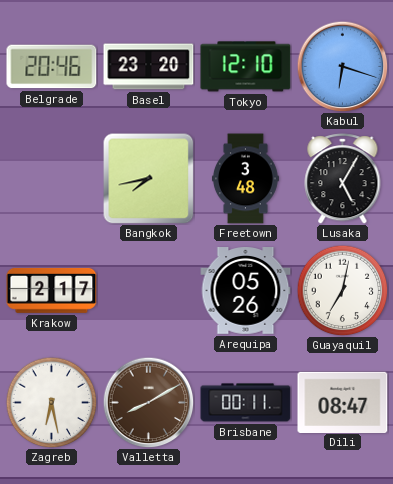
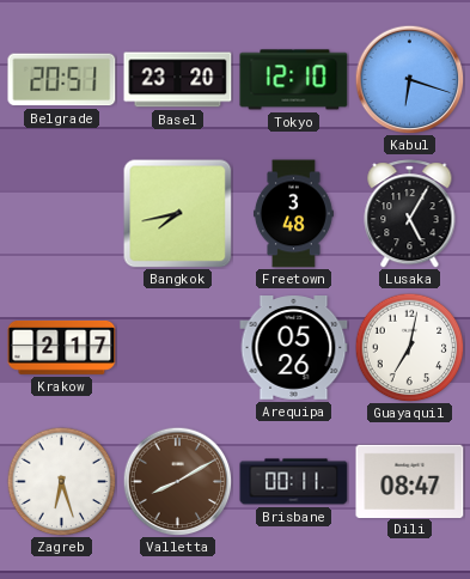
Belgrade: 20:46 -> 20:51 (62, 80)
Zagreb: 6:28 -> 6:27 (61, 481)
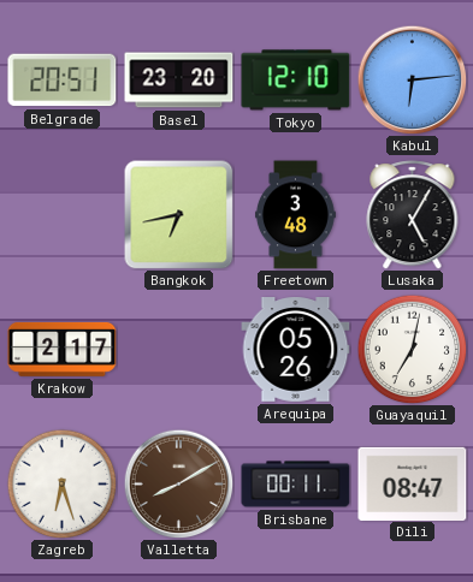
Kabul: 6:18 -> 6:14 (412, 79)
Bangkok: 7:43 -> 6:43 (178, 214)
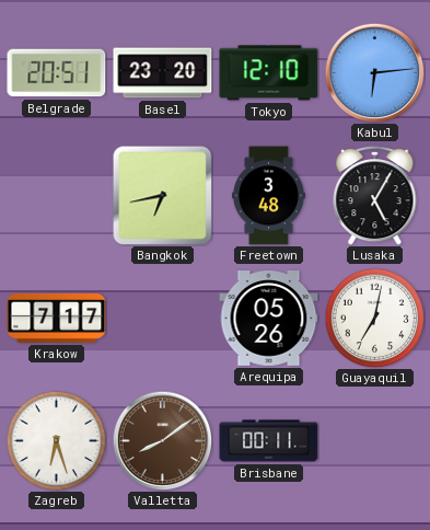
Krakow: 2:17 -> 7:17 (57, 318)
Valletta: 8:10 -> 8:09 (162, 440)
Dili: 08:47 -> none (413, 483)
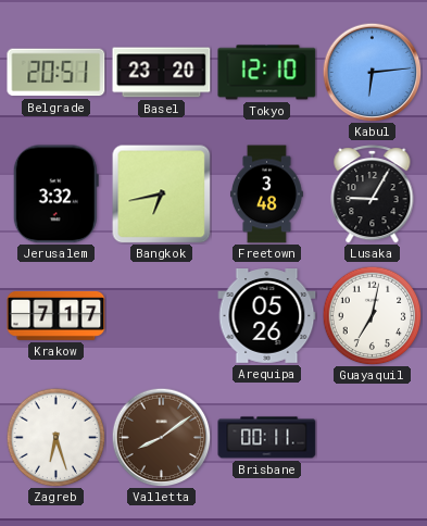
Jerusalem: none -> 3:32 (55, 195)
Lusaka: 5:05 -> 9:05 (373, 195)
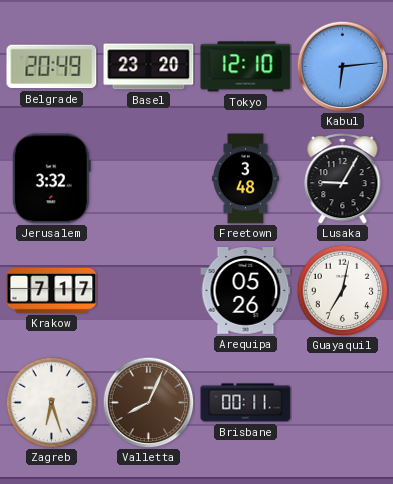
Belgrade: 20:51 -> 20:49 (52, 67)
Bangkok: 6:43 -> none (161, 193)
Valletta: 8:09 -> 8:04 (148, 402)
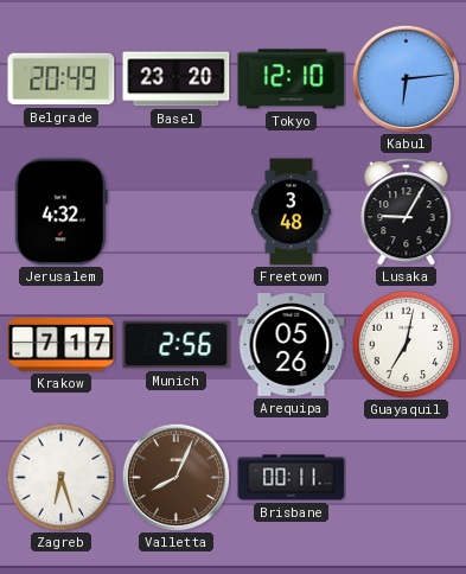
Jerusalem: 3:32 -> 4:32 (60, 212)
Munich: none -> 2:56 (177, 345)
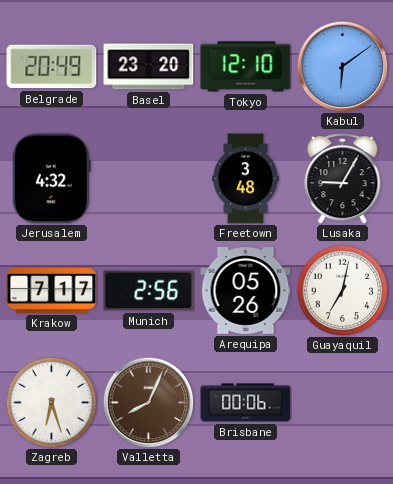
Kabul: 6:14 -> 6:09 (342, 66)
Brisbane: 00:11 -> 00:06 (246, 403)
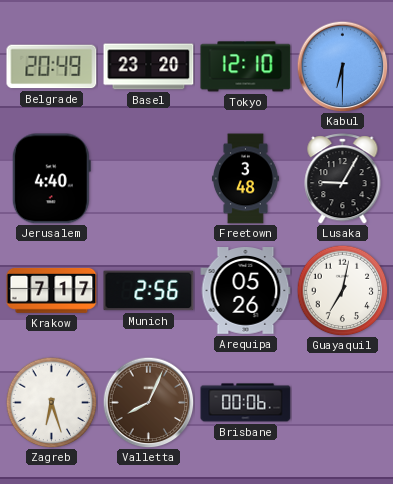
Kabul: 6:09 -> 6:30 (342, 66)
Jerusalem: 4:32 -> 4:40 (51, 179)
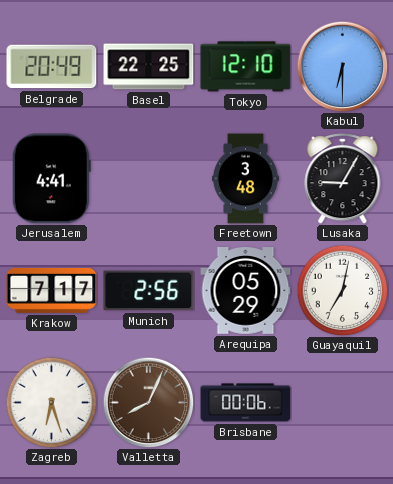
Basel: 23:20 -> 22:25 (149, 67)
Jerusalem: 4:40 -> 4:41 (51, 179)
Arequipa: 05:26 -> 05:29 (246, 291)
